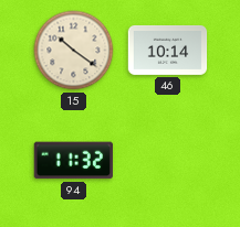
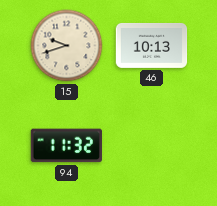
15: 10:21 -> 9:42 (67, 46)
46: 10:14 -> 10:13 (152, 45)
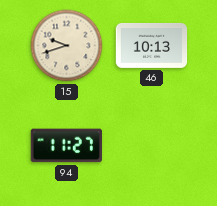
94: 11:32 -> 11:27 (66, 146)
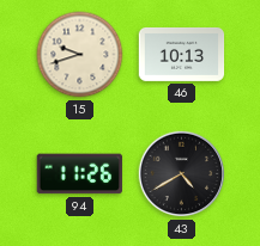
94: 11:27 -> 11:26 (79, 174)
43: none -> 4:40 (182, 174)
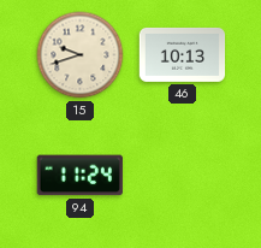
94: 11:26 -> 11:24 (79, 176)
43: 4:40 -> none (182, 174)
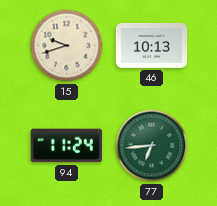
77: none -> 6:44 (152, 146)
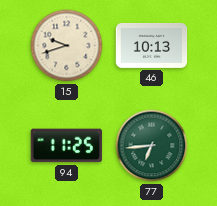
94: 11:24 -> 11:25 (66, 146)
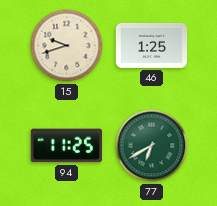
46: 10:13 -> 1:25 (152, 45)
77: 6:44 -> 6:40 (152, 146)
